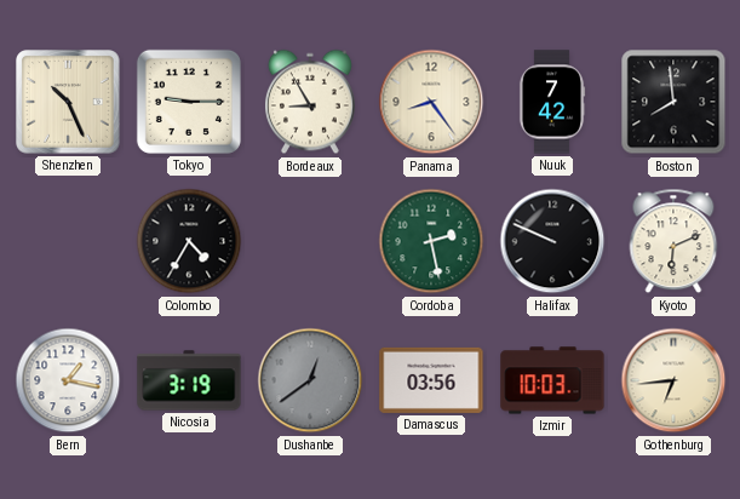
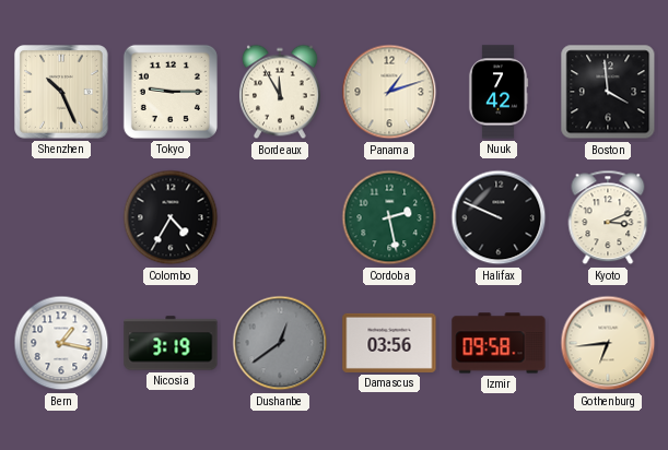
Bordeaux: 8:55 -> 11:55 (280, 92)
Panama: 8:24 -> 1:12 (389, 92)
Boston: 7:59 -> 3:59 (608, 92)
Kyoto: 6:11 -> 3:11 (608, 217)
Izmir: 10:03 -> 09:58 (499, 343)
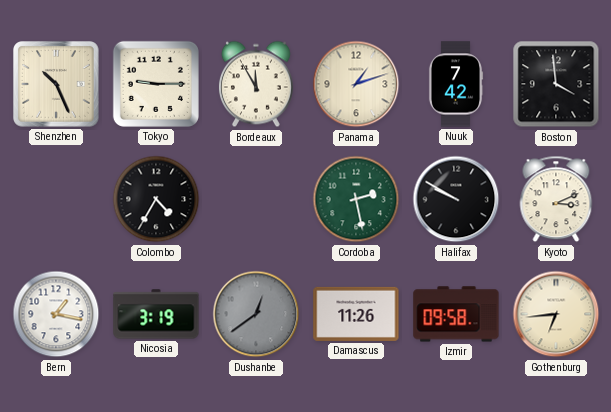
Halifax: 9:49 -> 9:50 (456, 199)
Damascus: 03:56 -> 11:26 (356, 314)
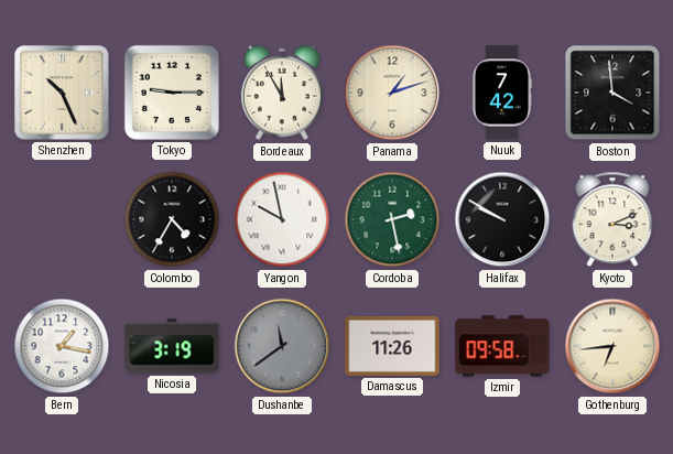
Yangon: none -> 9:58 (282, 219)
Dushanbe: 12:39 -> 11:39 (282, 346)
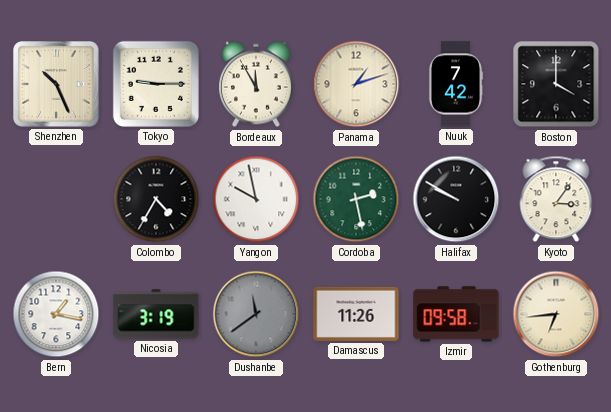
Boston: 3:59 -> 4:00 (556, 84)
Kyoto: 3:11 -> 3:06 (556, 199)
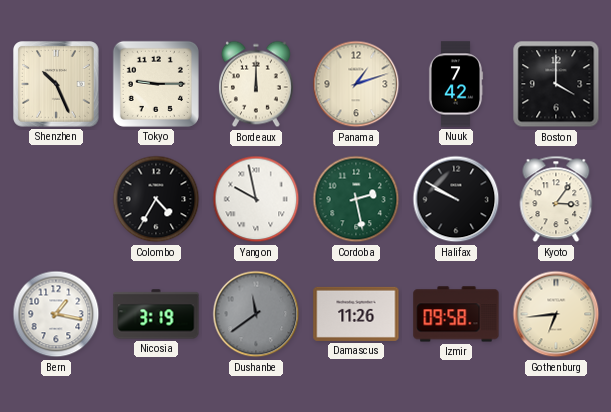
Bordeaux: 11:55 -> 12:00 (256, 84)
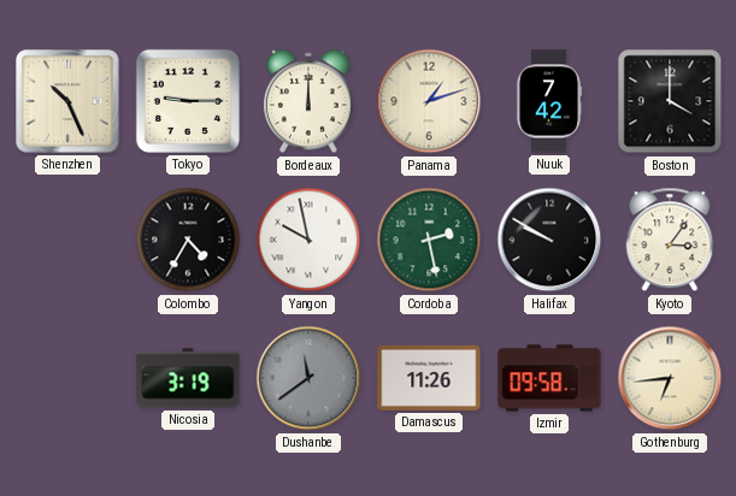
Bern: 1:17 -> none (56, 314)
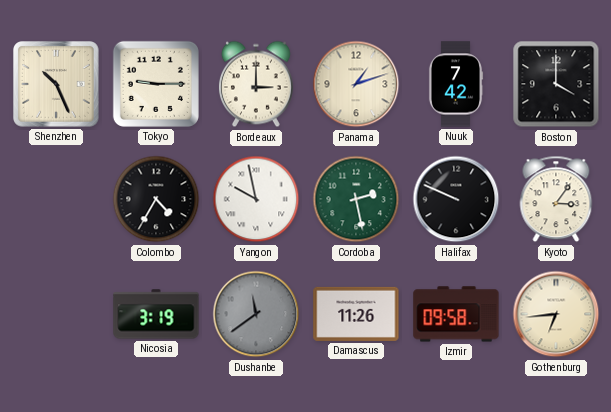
Bordeaux: 12:00 -> 3:00 (256, 84)
Halifax: 9:50 -> 9:49 (456, 199)
